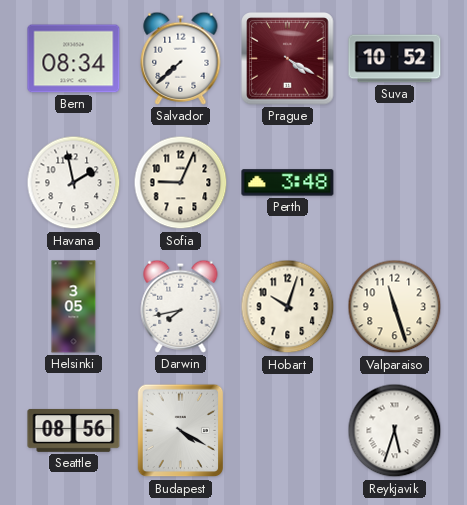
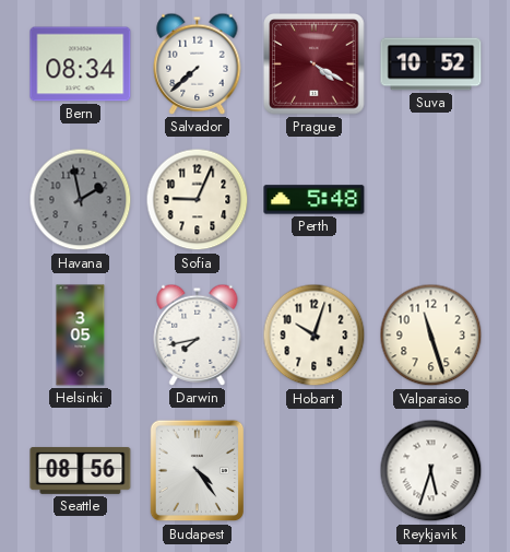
Havana dial: white -> grey (81, 200)
Perth: 3:48 -> 5:48 (315, 200)
Budapest: 4:20 -> 4:24 (198, 471)
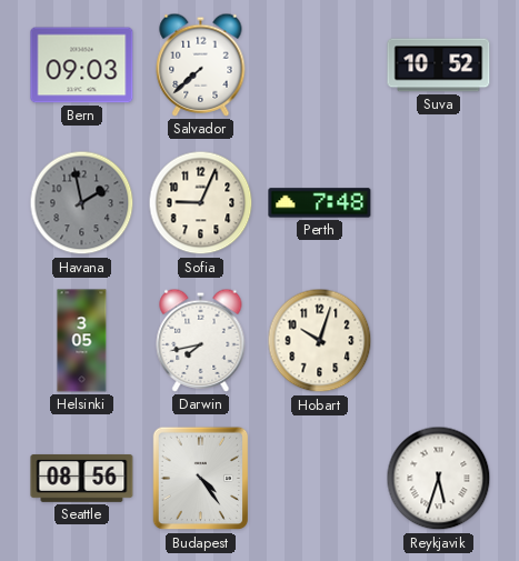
Bern: 08:34 -> 09:03 (82, 66)
Prague: 4:20 -> none (315, 64)
Perth: 5:48 -> 7:48 (320, 203)
Valparaiso: 11:27 -> none (431, 336)
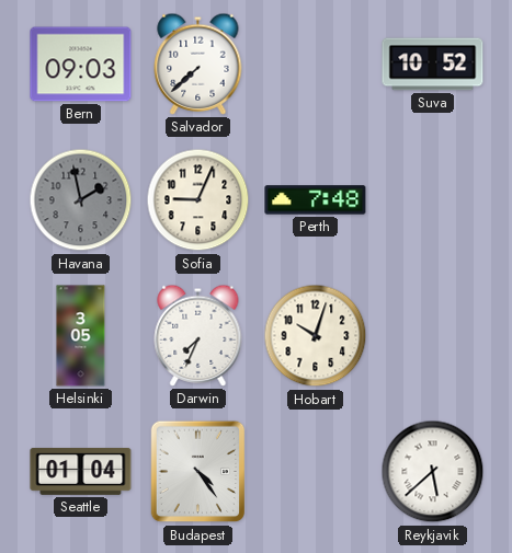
Darwin: 7:43 -> 7:34 (198, 335)
Seattle: 08:56 -> 01:04 (81, 471)
Reykjavik: 5:33 -> 5:38 (433, 472)
